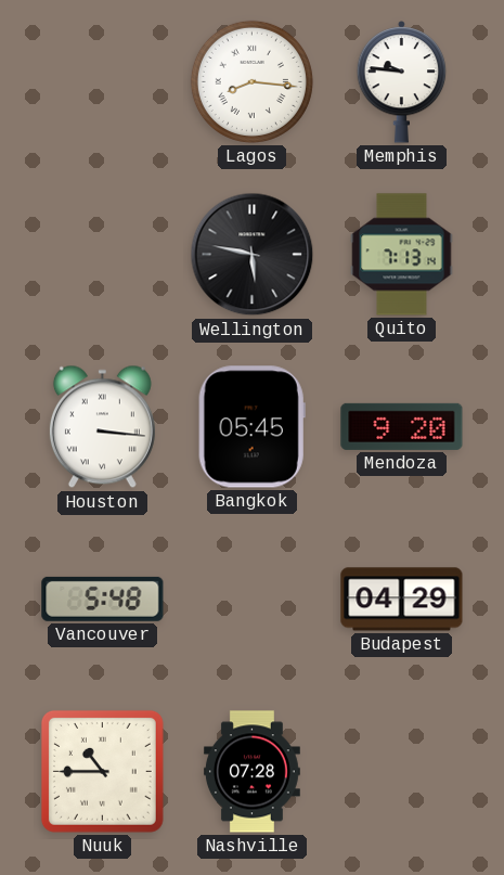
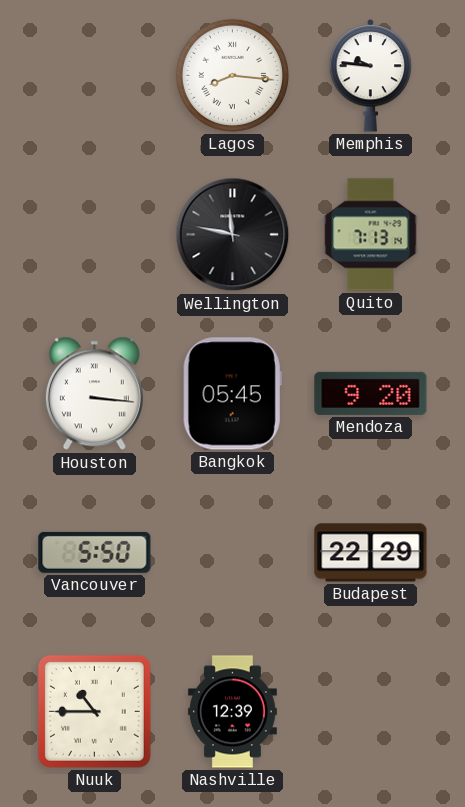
Wellington: 5:47 -> 11:47 (233, 235)
Vancouver: 5:48 -> 5:50 (95, 552)
Budapest: 04:29 -> 22:29 (371, 553)
Nashville: 07:28 -> 12:39 (232, 712)
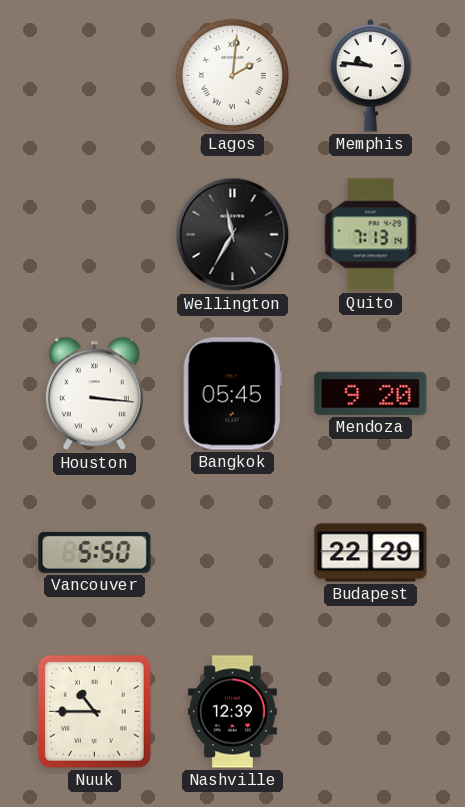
Lagos: 8:16 -> 2:01 (232, 75)
Wellington: 11:47 -> 11:35 (233, 235)
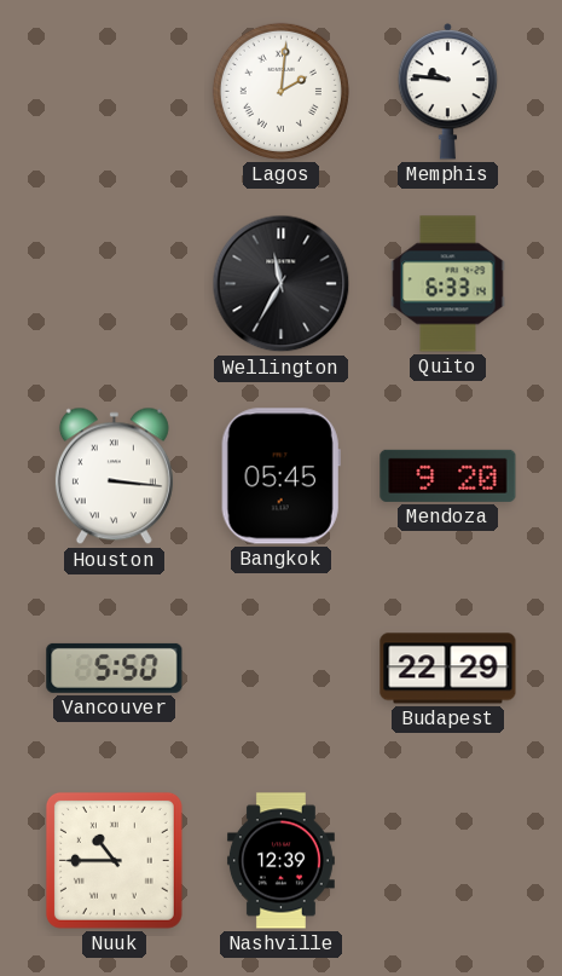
Quito: 7:13 -> 6:33 (448, 284)
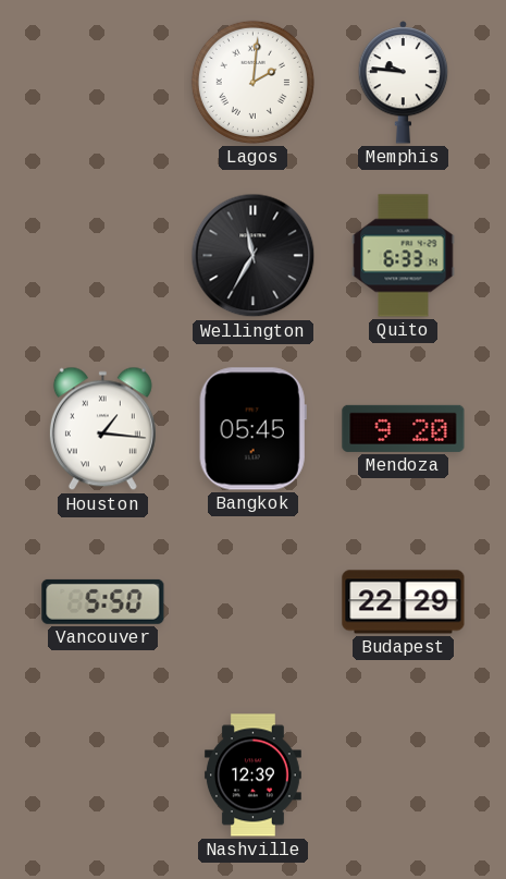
Houston: 3:16 -> 1:16 (102, 429)
Nuuk: 10:45 -> none (114, 860)
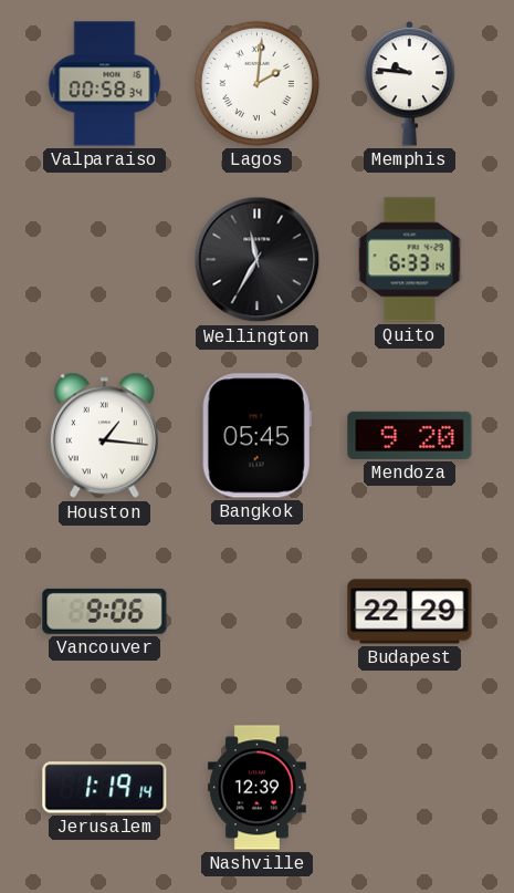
Valparaiso: none -> 00:58 (105, 84)
Vancouver: 5:50 -> 9:06 (105, 611)
Jerusalem: none -> 1:19 (105, 788)
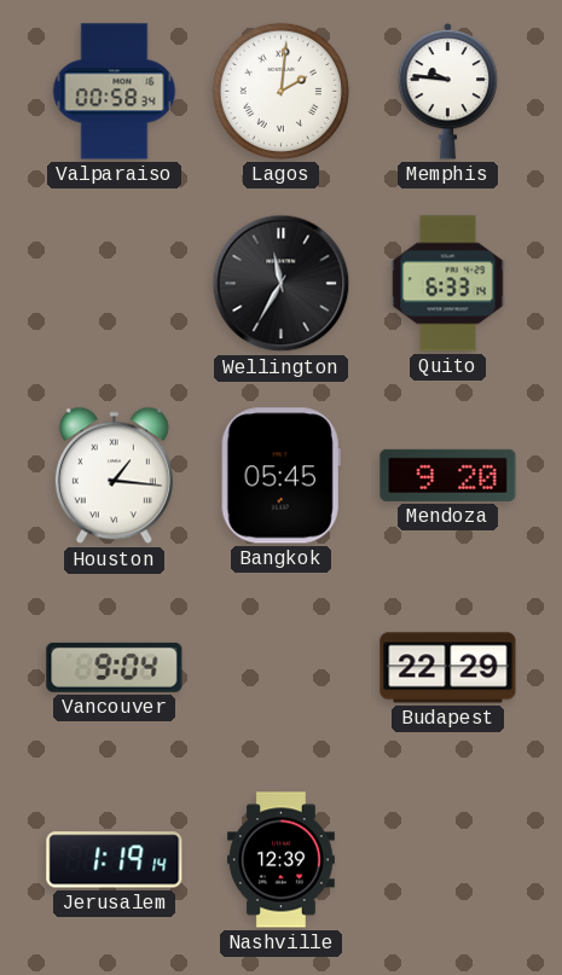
Vancouver: 9:06 -> 9:04 (115, 667)
